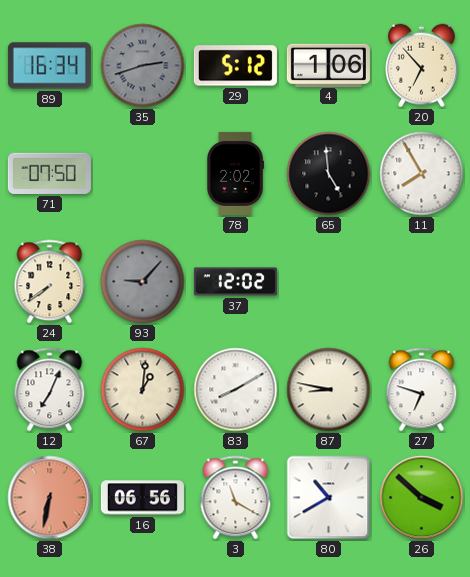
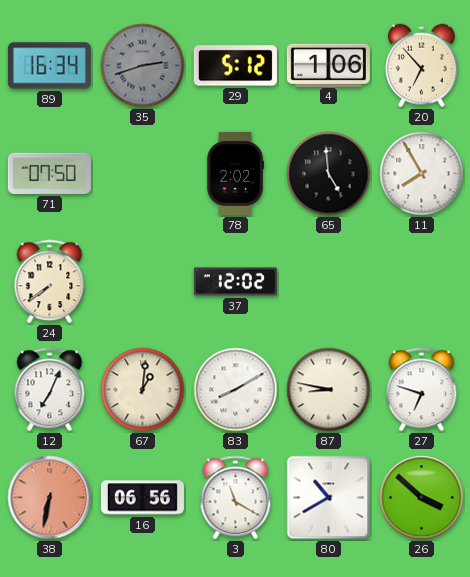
93: 9:07 -> none (143, 282)
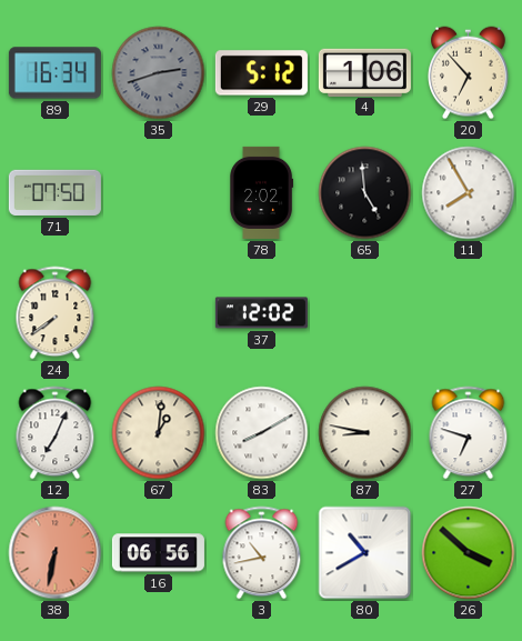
3: 11:20 -> 10:43 (262, 553)
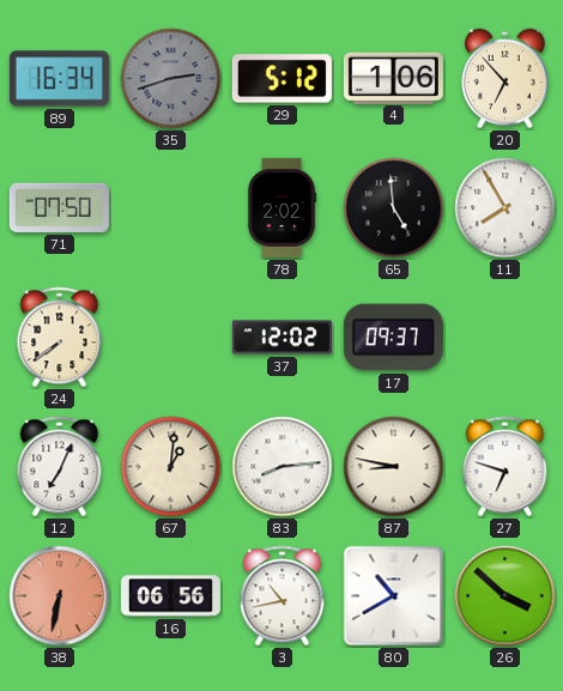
17: none -> 09:37 (393, 338)
83: 8:10 -> 8:14 (283, 467)
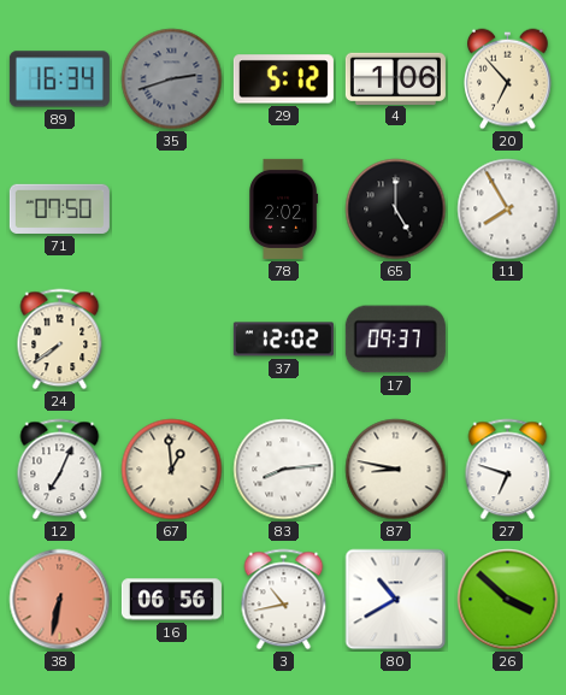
65: 4:59 -> 5:00 (396, 210)
67: 1:01 -> 12:59 (172, 470)
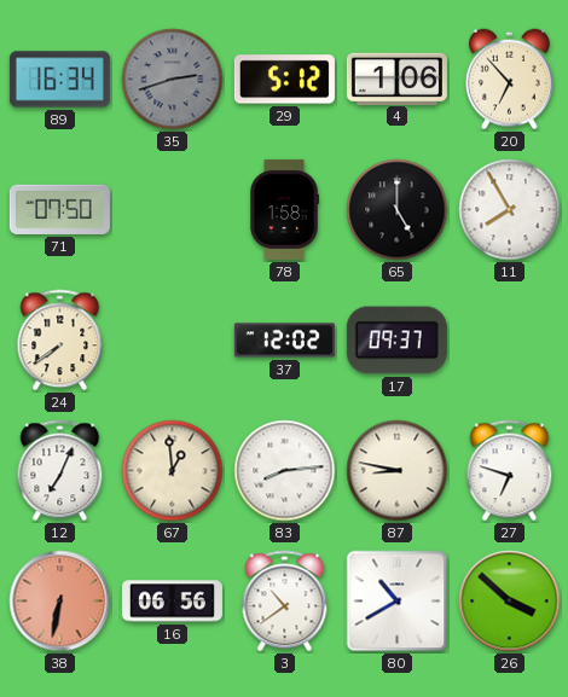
78: 2:02 -> 1:58 (284, 209)
3: 10:43 -> 10:39 (285, 602)
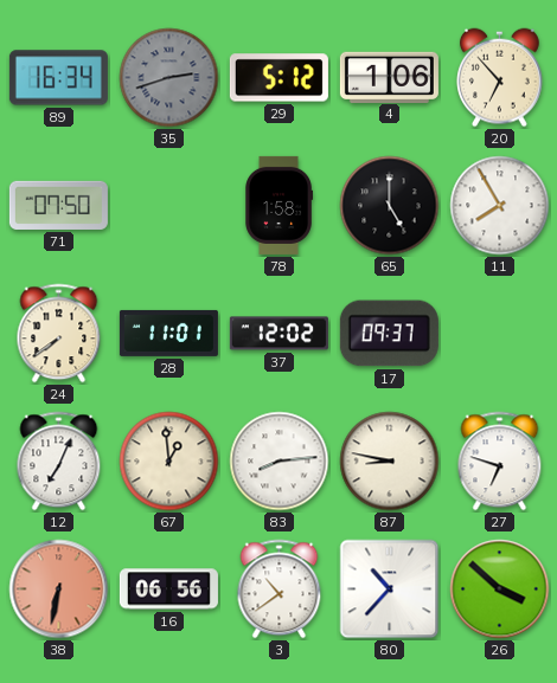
28: none -> 11:01 (168, 333)
80: 10:40 -> 10:37 (390, 589)
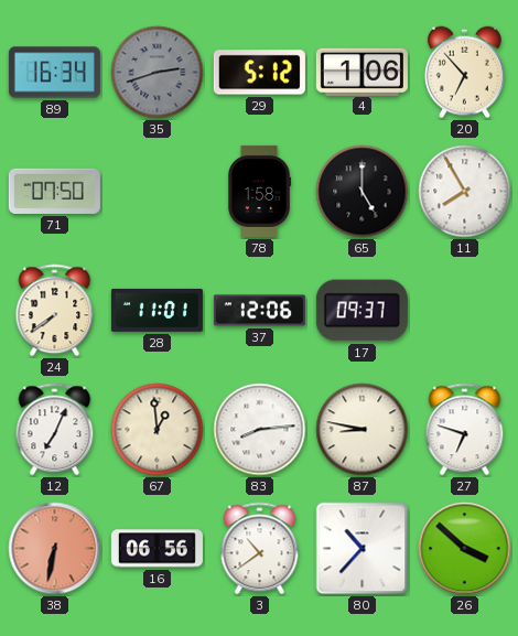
37: 12:02 -> 12:06 (259, 311)
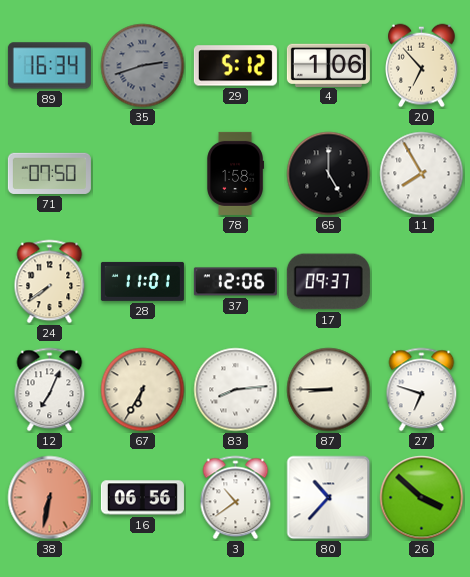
67: 12:59 -> 6:35 (143, 390)
87: 8:47 -> 8:45 (329, 390)
